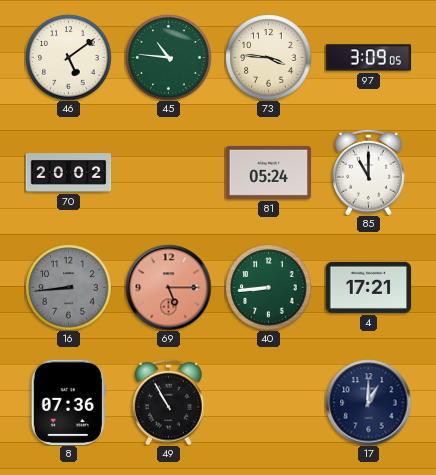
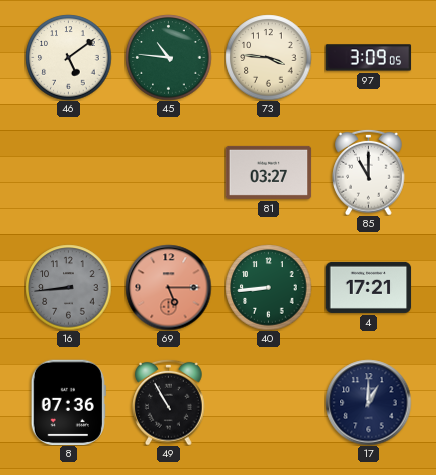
70: 20:02 -> none (68, 173)
81: 05:24 -> 03:27 (268, 172)
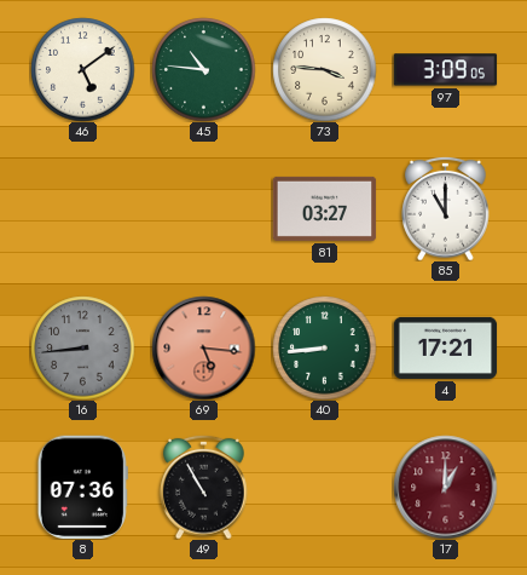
69: 5:15 -> 5:16 (203, 347)
17 dial: navy -> burgundy (445, 487)
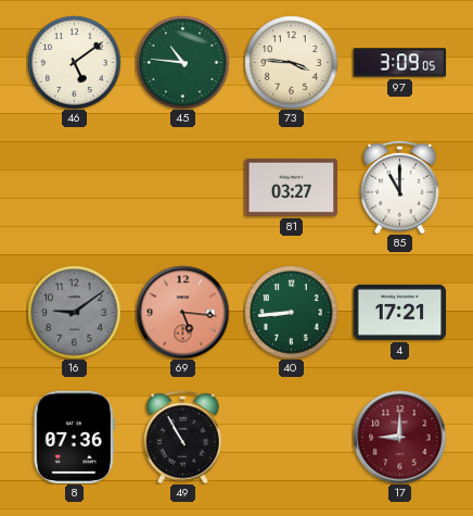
16: 8:44 -> 9:09 (74, 312)
17: 1:00 -> 9:00 (399, 437)
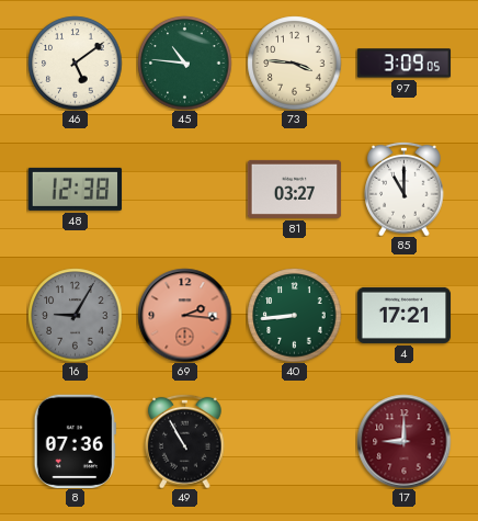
48: none -> 12:38 (75, 189)
16: 9:09 -> 9:05 (75, 315)
69: 5:16 -> 2:16 (184, 315)
